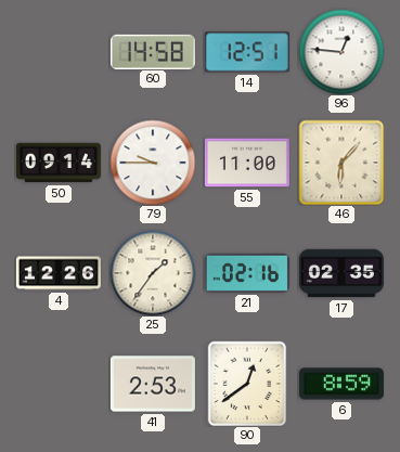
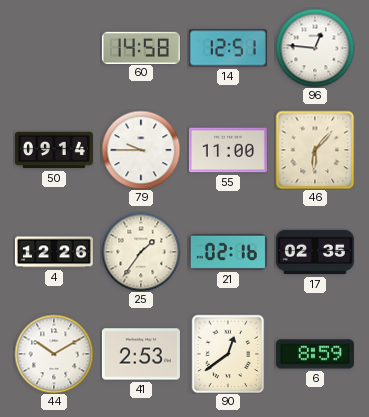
44: none -> 10:10 (54, 354)
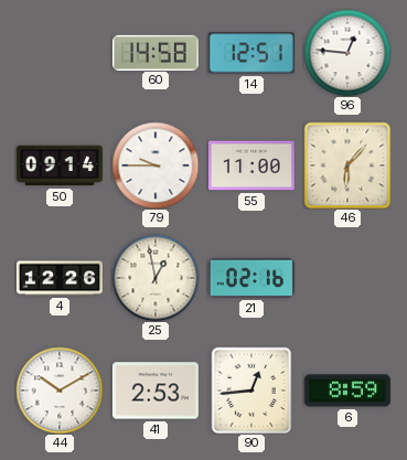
25: 1:36 -> 12:58 (156, 278)
17: 02:35 -> none (315, 252)
90: 12:39 -> 12:44 (251, 391)
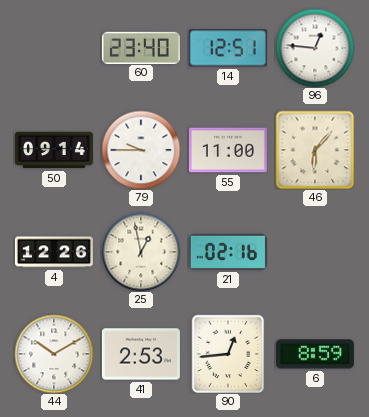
60: 14:58 -> 23:40 (141, 47)
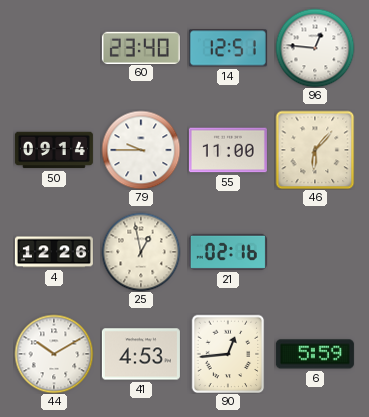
41: 2:53 -> 4:53 (141, 354)
6: 8:59 -> 5:59 (315, 354)
